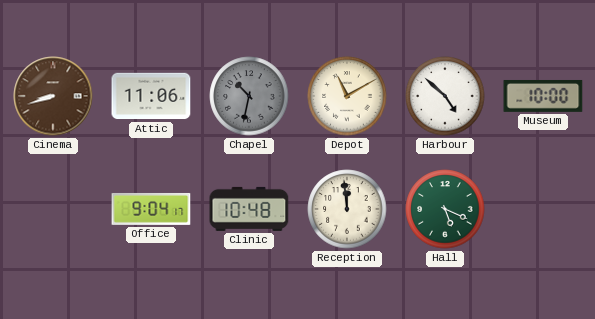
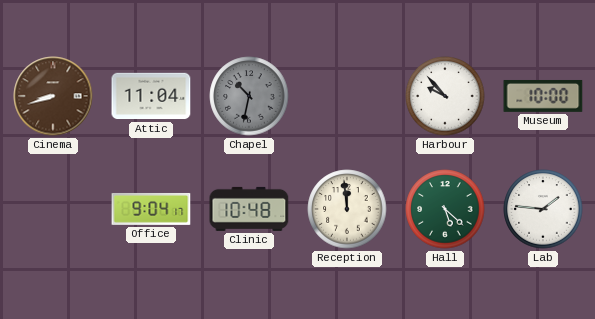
Attic: 11:06 -> 11:04 (151, 96)
Depot: 11:10 -> none (347, 96)
Harbour: 4:52 -> 9:53 (445, 96)
Hall: 5:19 -> 5:22 (445, 209)
Lab: none -> 1:46 (543, 209)
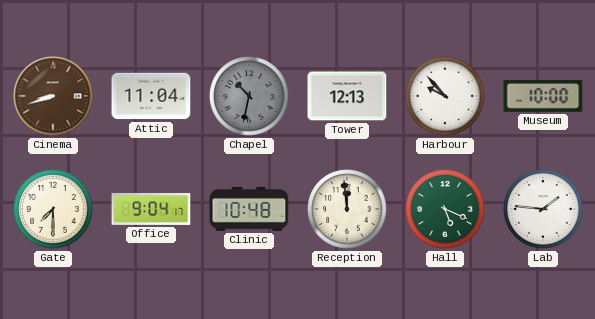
Tower: none -> 12:13 (347, 96)
Gate: none -> 7:30 (53, 209)
Hall: 5:22 -> 5:19 (445, 209)
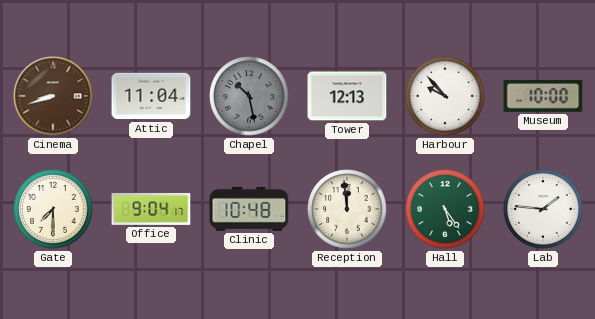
Chapel: 10:32 -> 10:28 (249, 96)
Hall: 5:19 -> 5:24 (445, 209)
